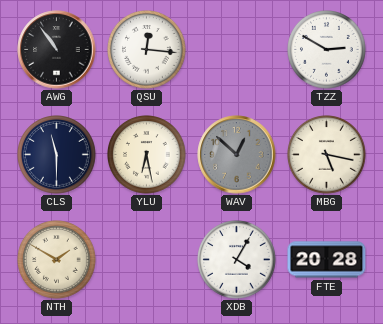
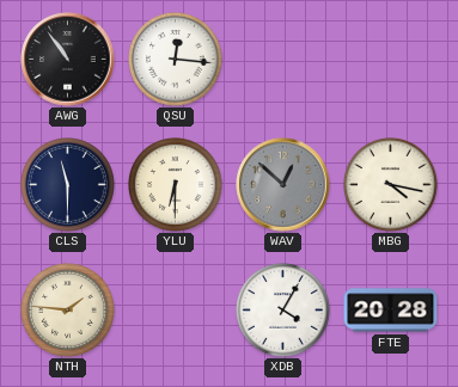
TZZ: 2:50 -> none (327, 50)
YLU: 6:28 -> 6:30 (176, 185)
MBG: 5:17 -> 4:17 (391, 185)
NTH: 1:50 -> 1:46 (68, 311)
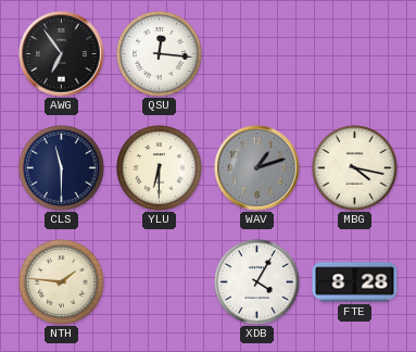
AWG: 10:54 -> 6:54 (62, 54)
WAV: 12:52 -> 1:12 (257, 168)
FTE: 20:28 -> 8:28 (355, 282)
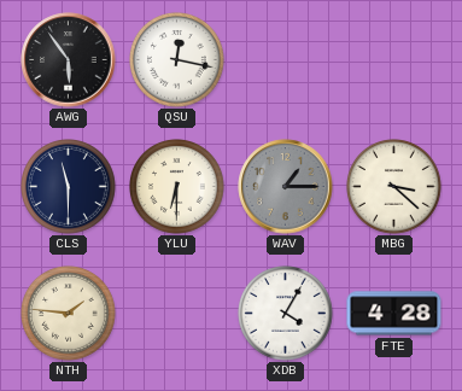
AWG: 6:54 -> 5:54 (69, 60)
QSU: 12:16 -> 12:17 (177, 60)
WAV: 1:12 -> 1:15 (286, 187)
MBG: 4:17 -> 3:22 (394, 187)
FTE: 8:28 -> 4:28 (394, 314)
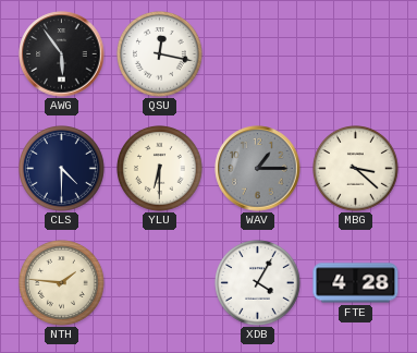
CLS: 11:30 -> 4:30 (62, 169)
